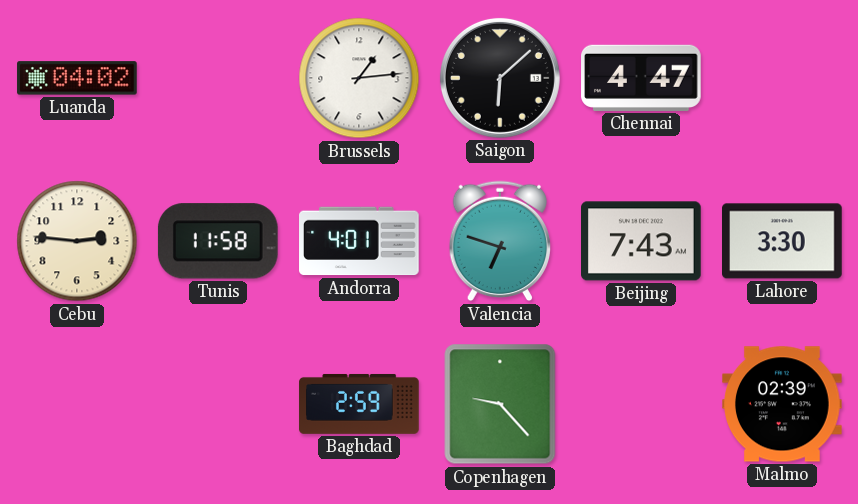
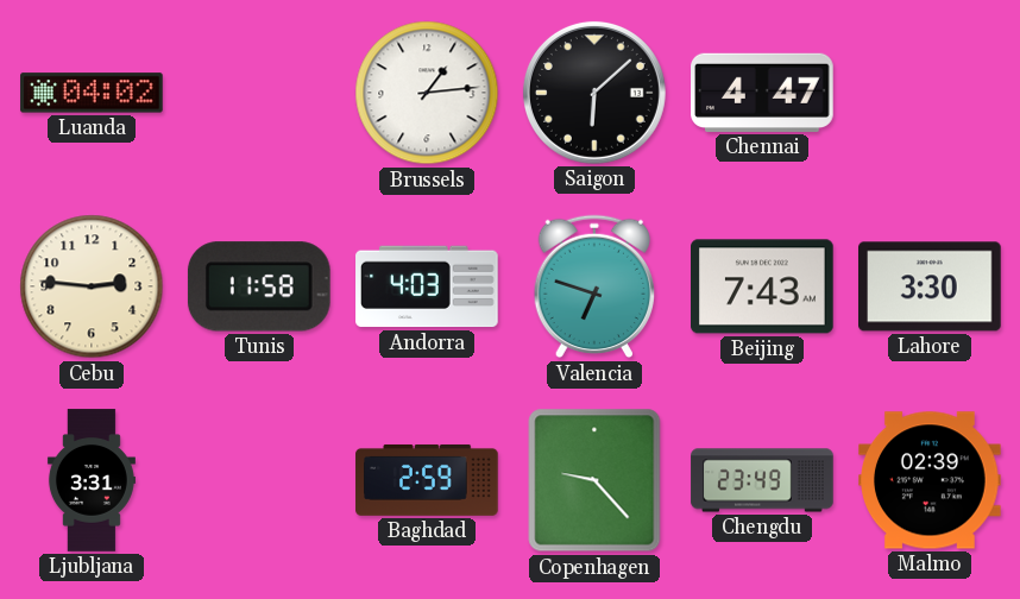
Andorra: 4:01 -> 4:03 (427, 286)
Ljubljana: none -> 3:31 (92, 480)
Chengdu: none -> 23:49 (762, 480)
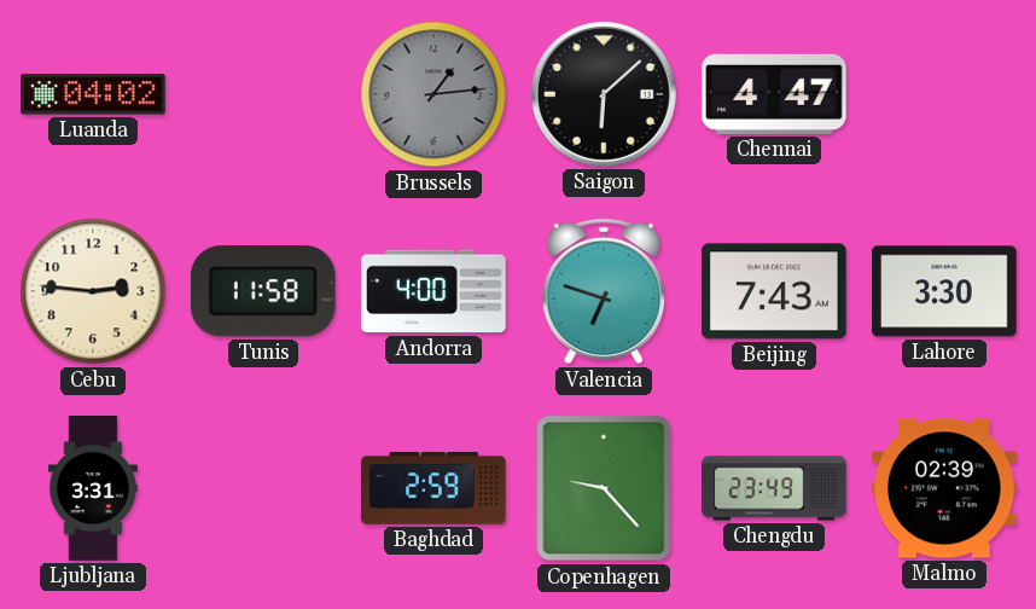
Brussels dial: white -> grey (433, 94)
Andorra: 4:03 -> 4:00 (433, 291)
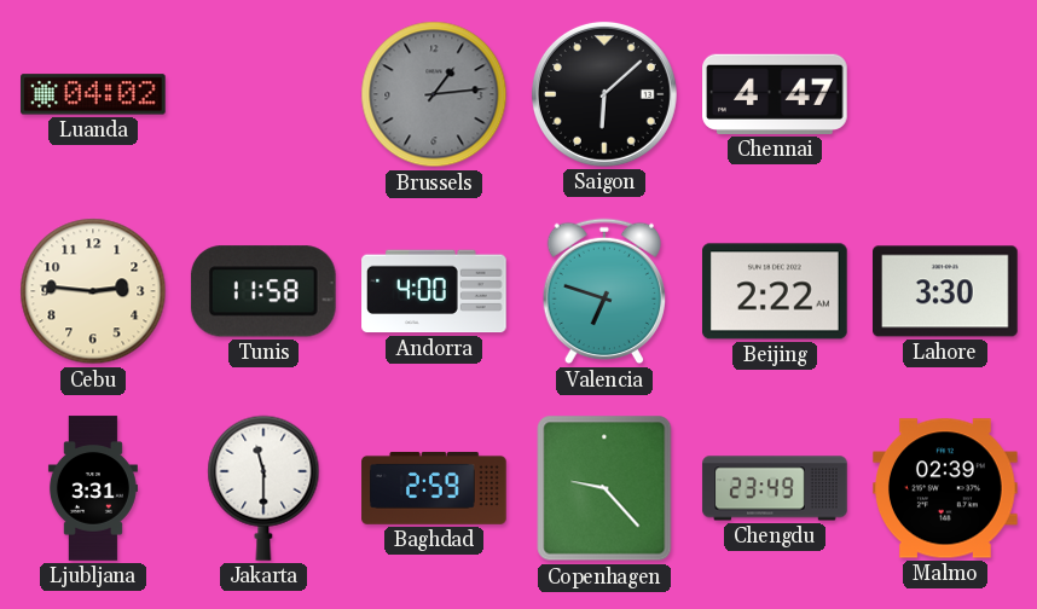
Beijing: 7:43 -> 2:22 (776, 291)
Jakarta: none -> 11:30 (263, 488)
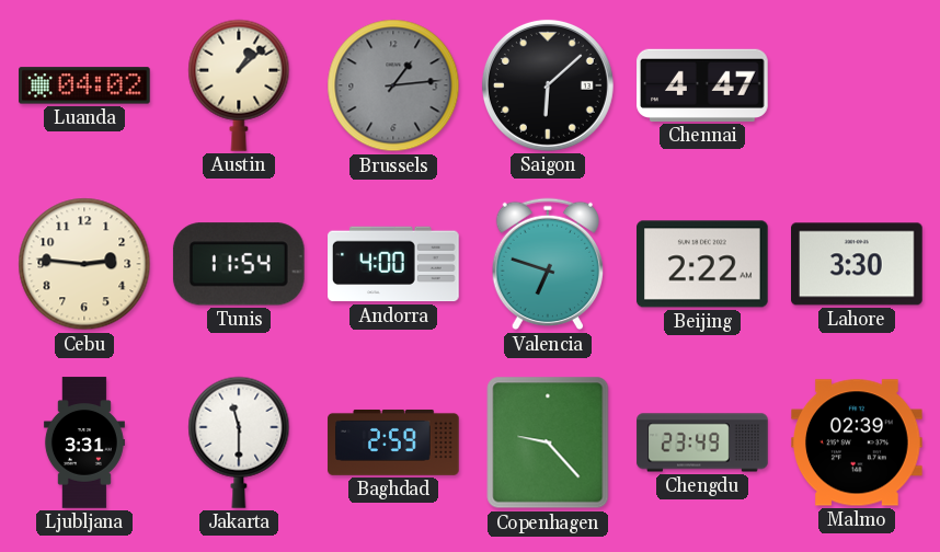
Austin: none -> 1:08 (239, 85)
Tunis: 11:58 -> 11:54 (239, 264)
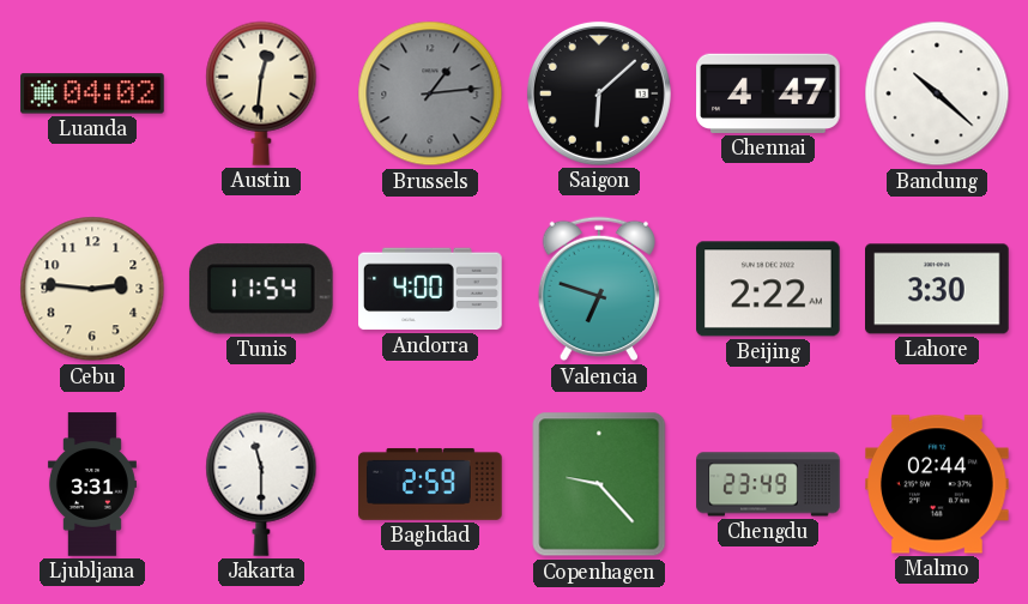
Austin: 1:08 -> 12:31 (261, 93)
Bandung: none -> 10:22 (937, 93)
Malmo: 02:39 -> 02:44 (938, 484)
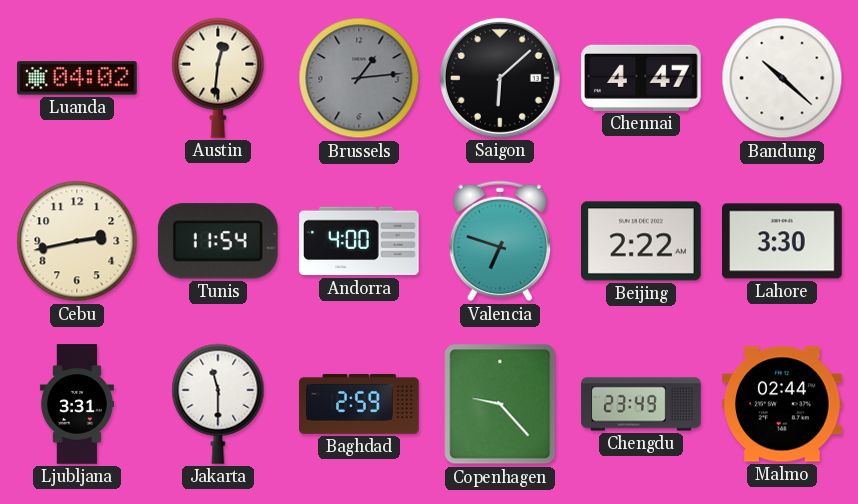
Cebu: 2:46 -> 2:43 (77, 241)
